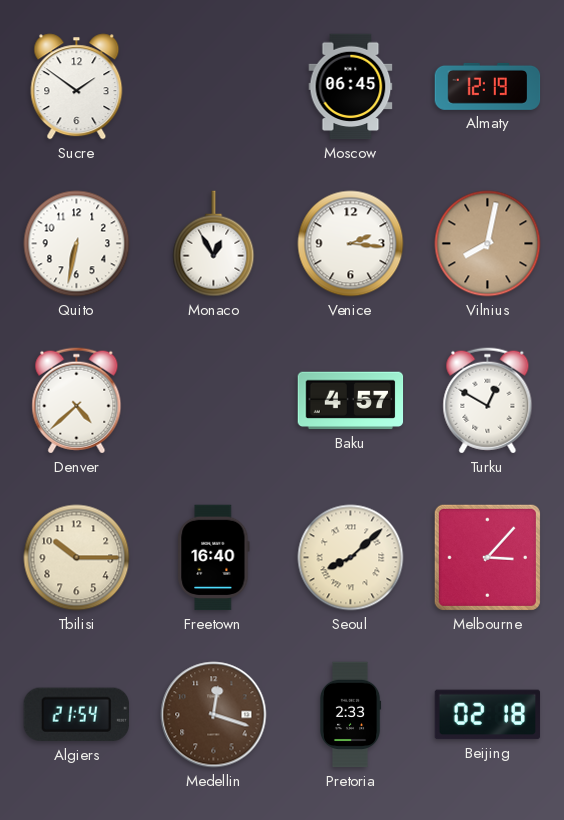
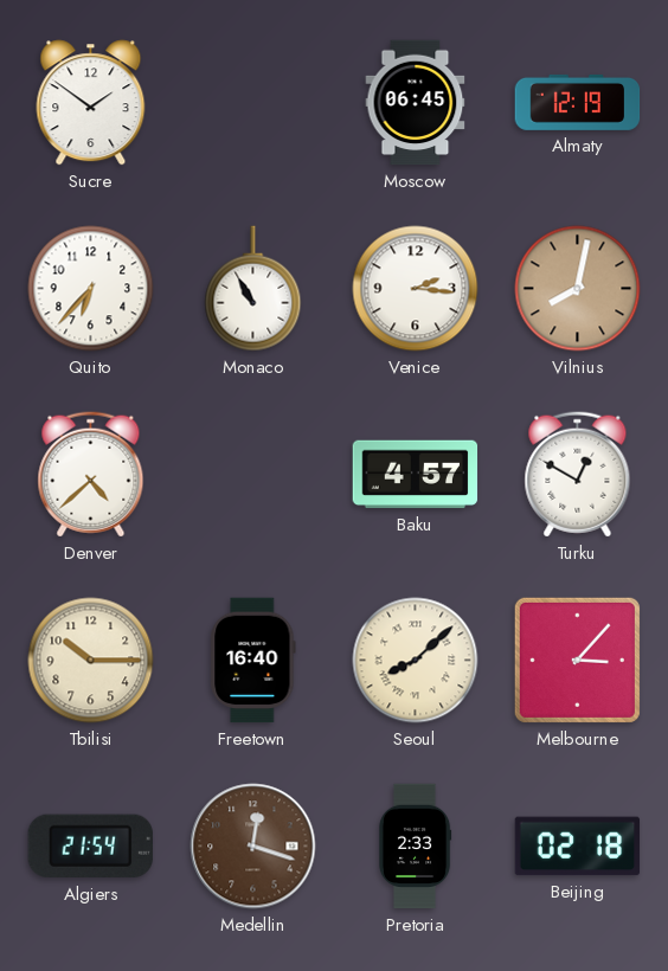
Quito: 6:32 -> 6:37 (91, 289)
Monaco: 12:55 -> 10:55 (253, 289)
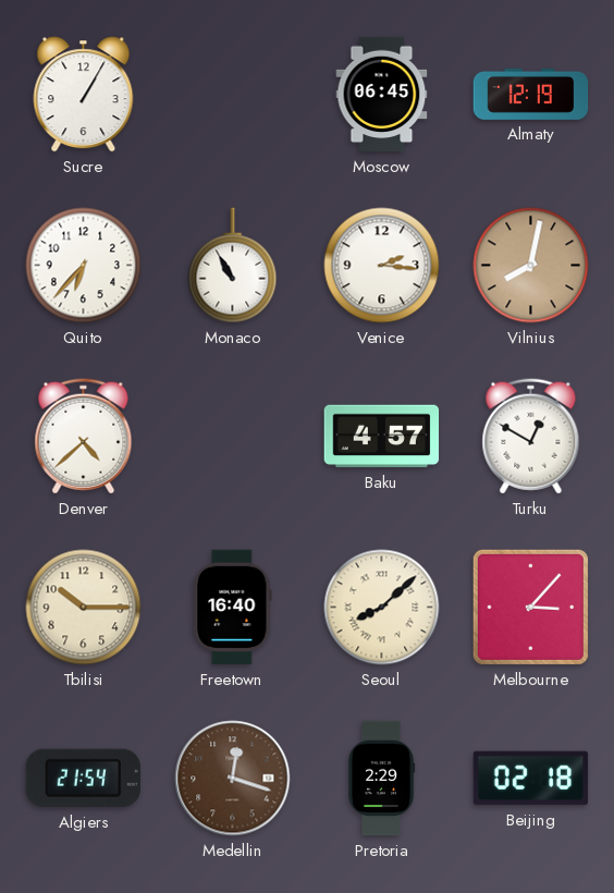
Sucre: 1:51 -> 1:05 (84, 95)
Pretoria: 2:33 -> 2:29 (381, 779)
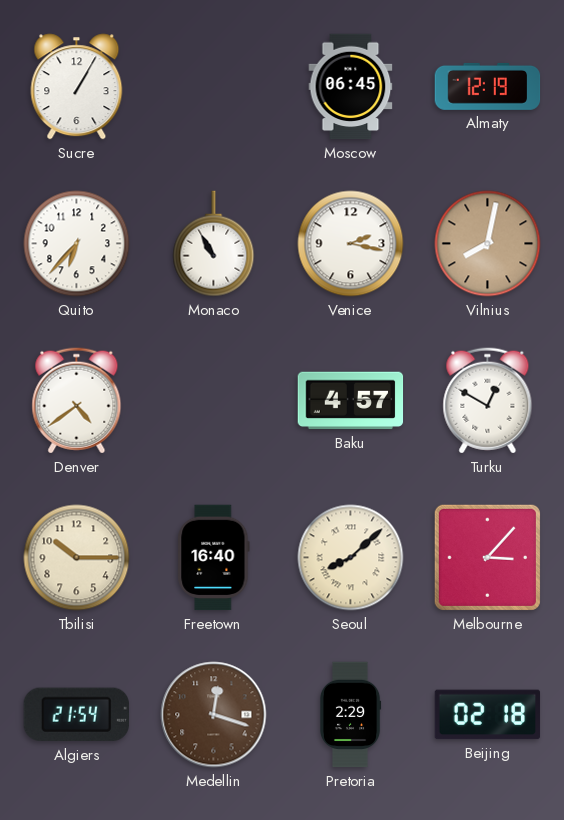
Venice: 2:16 -> 2:17 (351, 244)
Denver: 4:38 -> 4:39 (77, 401)
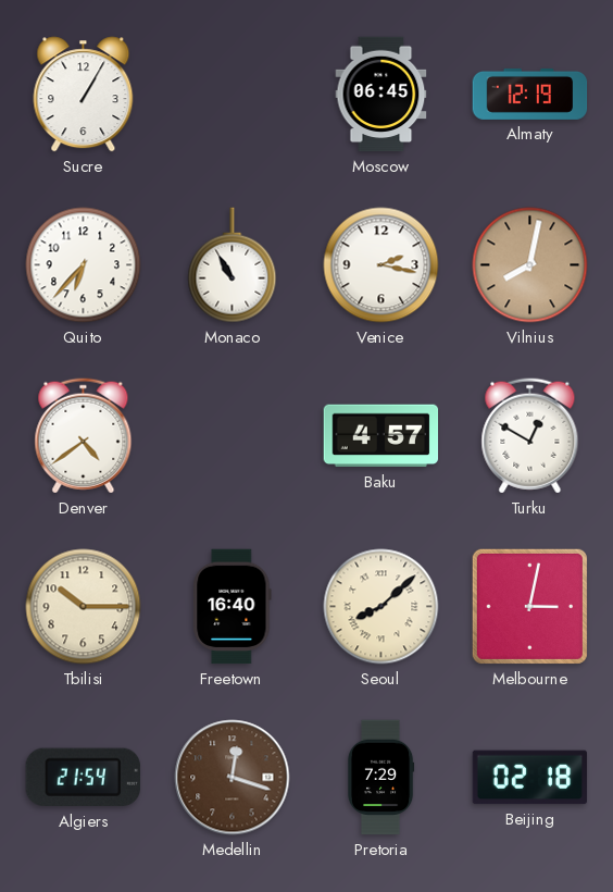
Melbourne: 3:07 -> 3:02 (529, 606)
Pretoria: 2:29 -> 7:29 (380, 778)
